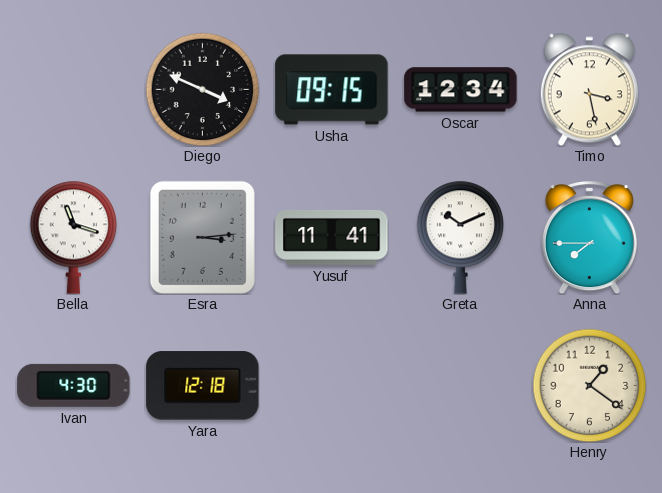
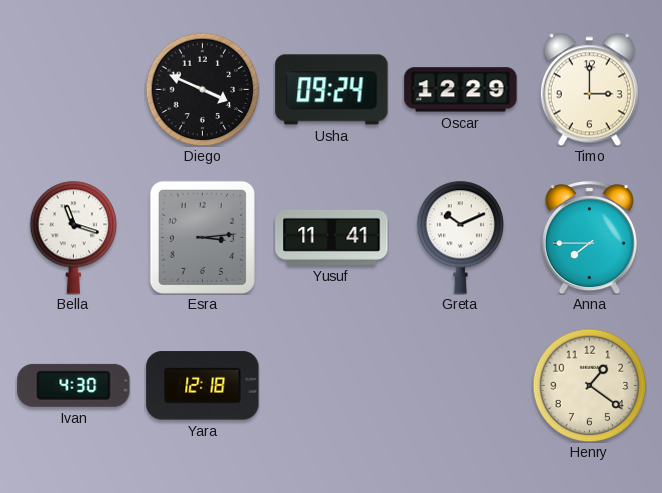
Usha: 09:15 -> 09:24 (332, 90)
Oscar: 12:34 -> 12:29 (461, 90)
Timo: 3:28 -> 3:00 (589, 89)
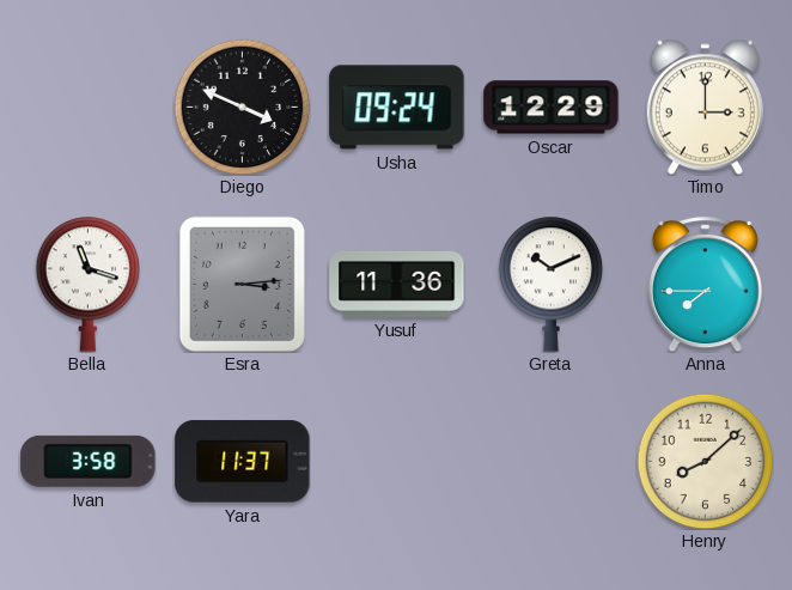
Yusuf: 11:41 -> 11:36 (397, 284)
Ivan: 4:30 -> 3:58 (89, 461)
Yara: 12:18 -> 11:37 (243, 462)
Henry: 1:21 -> 8:08 (705, 461)
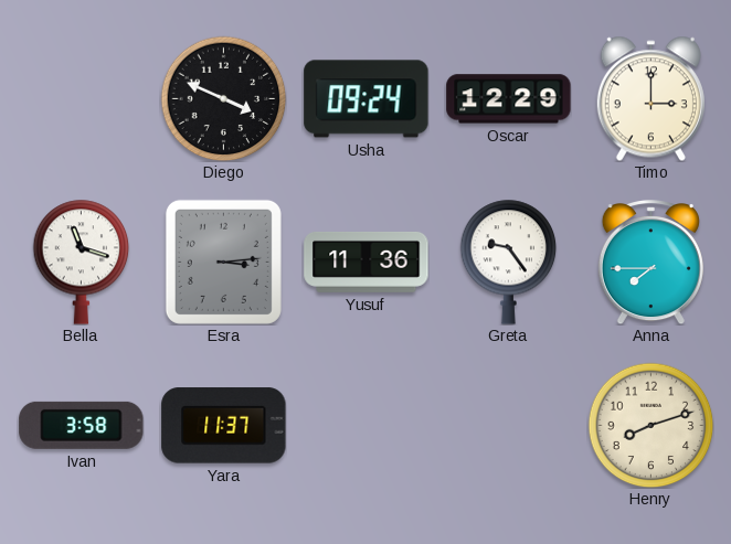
Greta: 10:11 -> 9:24 (509, 262)
Henry: 8:08 -> 8:12 (650, 425)
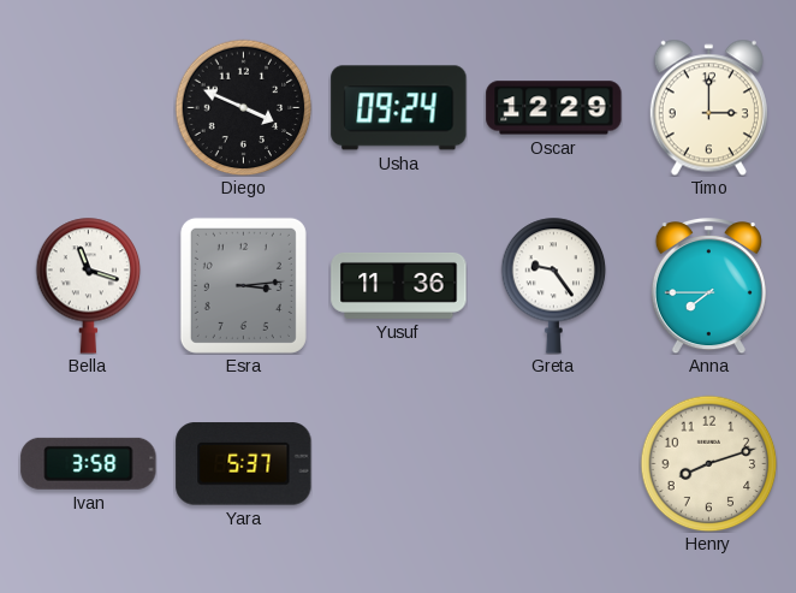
Yara: 11:37 -> 5:37 (244, 464)
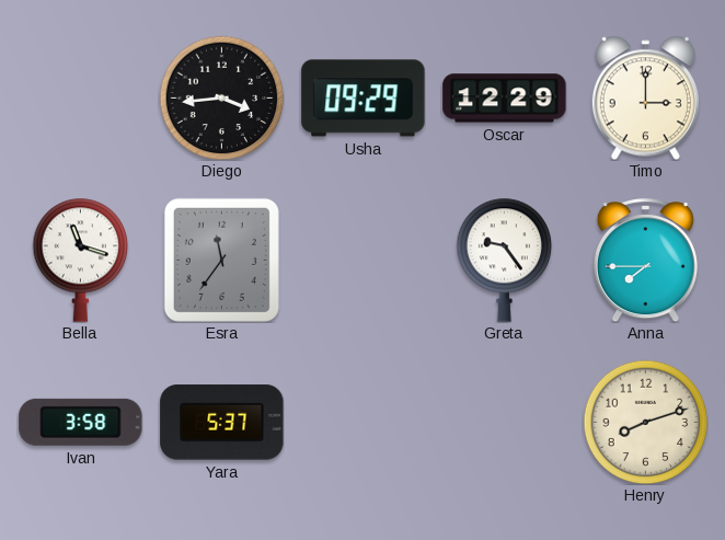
Diego: 3:49 -> 3:44 (221, 97)
Usha: 09:24 -> 09:29 (364, 99)
Esra: 3:14 -> 11:36 (221, 260)
Yusuf: 11:36 -> none (399, 285)
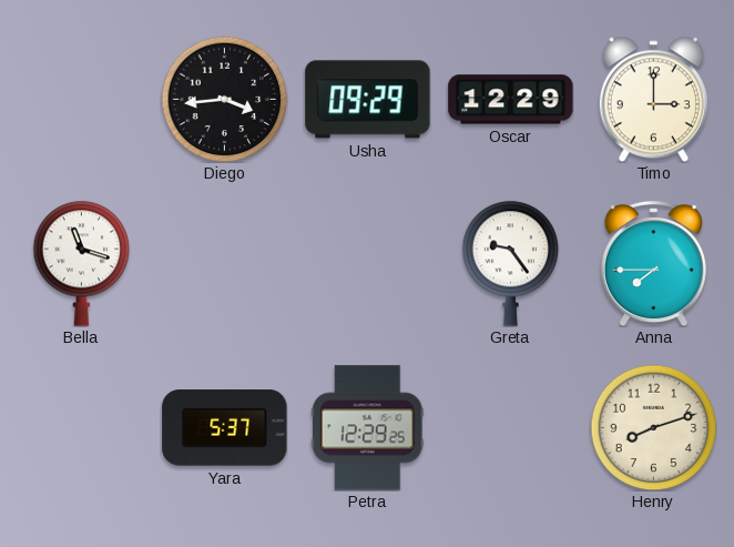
Esra: 11:36 -> none (221, 260)
Ivan: 3:58 -> none (81, 422)
Petra: none -> 12:29 (368, 428)
